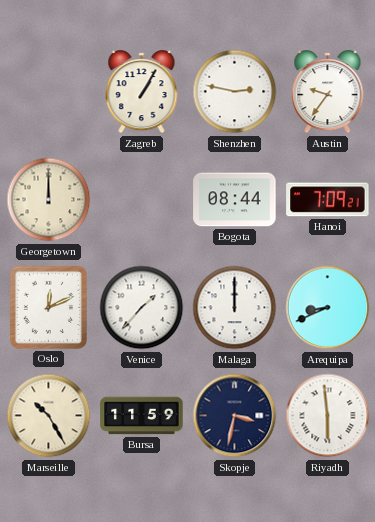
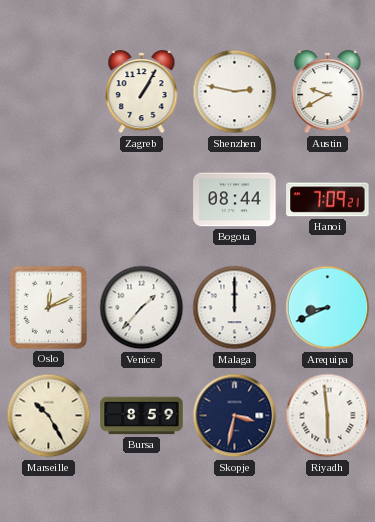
Austin: 9:36 -> 9:40 (328, 92)
Georgetown: 12:00 -> none (49, 200)
Bursa: 11:59 -> 8:59 (142, 416)
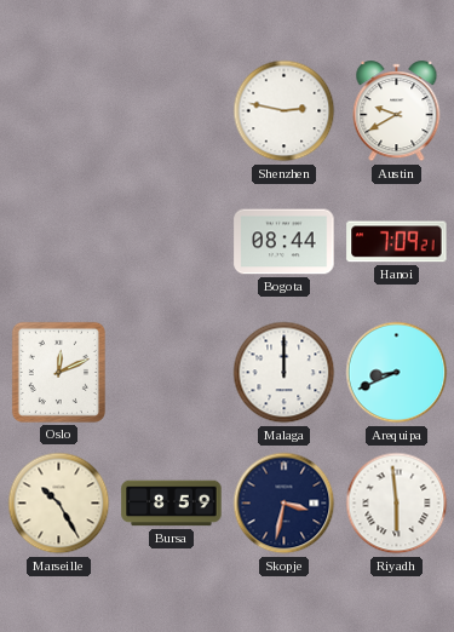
Zagreb: 1:05 -> none (142, 92)
Venice: 1:37 -> none (142, 308)
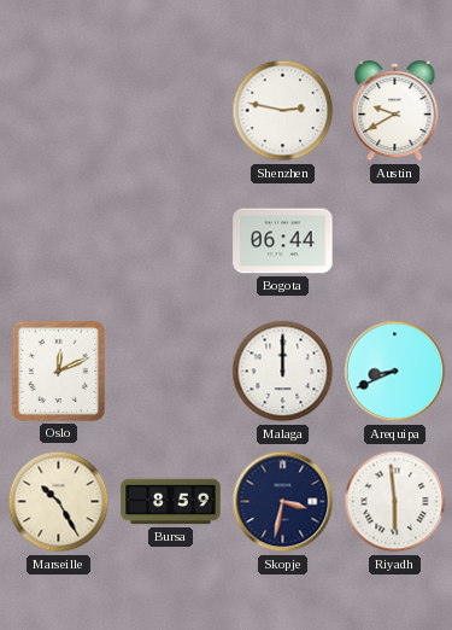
Bogota: 08:44 -> 06:44 (283, 241)
Hanoi: 7:09 -> none (397, 242)
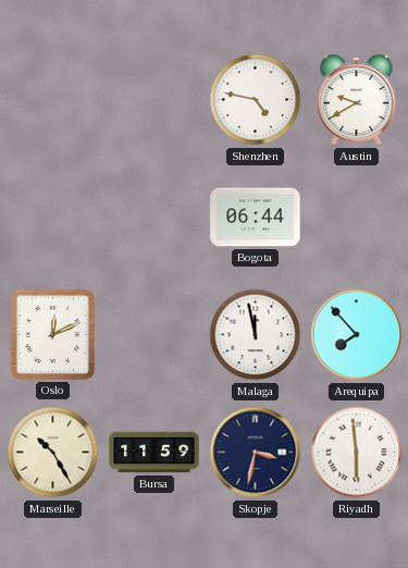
Shenzhen: 2:47 -> 4:47 (256, 100)
Malaga: 12:00 -> 11:58 (256, 335)
Arequipa: 8:41 -> 7:53 (357, 335)
Bursa: 8:59 -> 11:59 (154, 453)
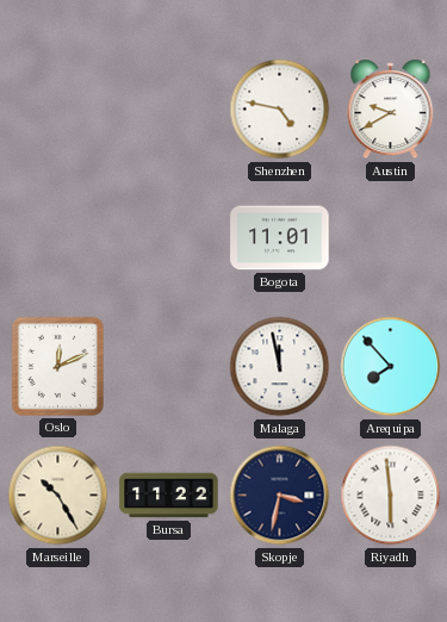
Bogota: 06:44 -> 11:01 (280, 238)
Bursa: 11:59 -> 11:22 (169, 496)
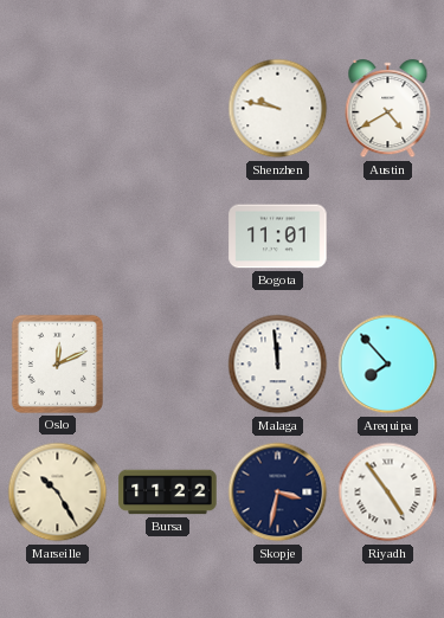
Shenzhen: 4:47 -> 9:47 (278, 109)
Austin: 9:40 -> 4:40 (388, 109)
Malaga: 11:58 -> 11:59 (278, 365)
Riyadh: 5:59 -> 4:54 (388, 493)
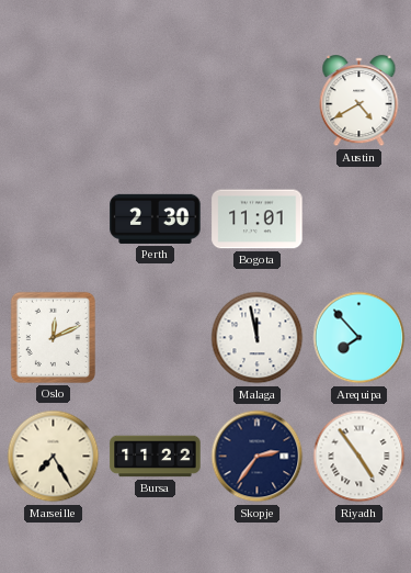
Shenzhen: 9:47 -> none (278, 109)
Perth: none -> 2:30 (156, 218)
Malaga: 11:59 -> 11:58 (258, 338)
Marseille: 10:25 -> 7:25 (54, 457)
Skopje: 3:32 -> 2:36 (258, 457)
